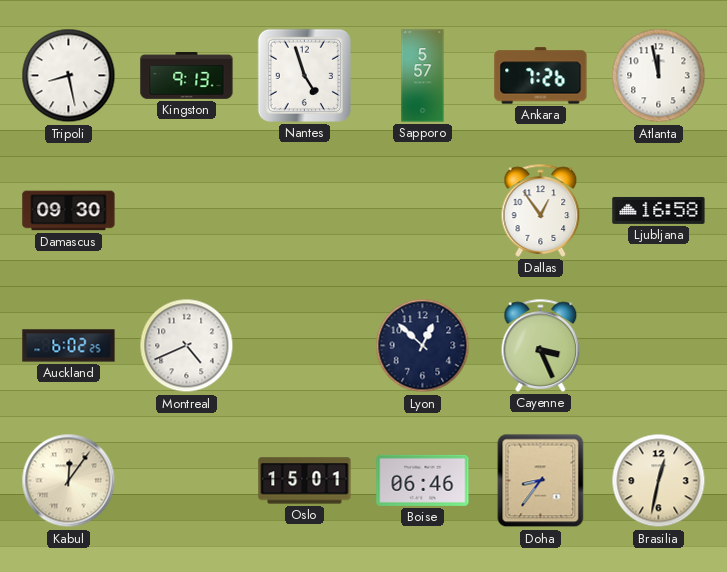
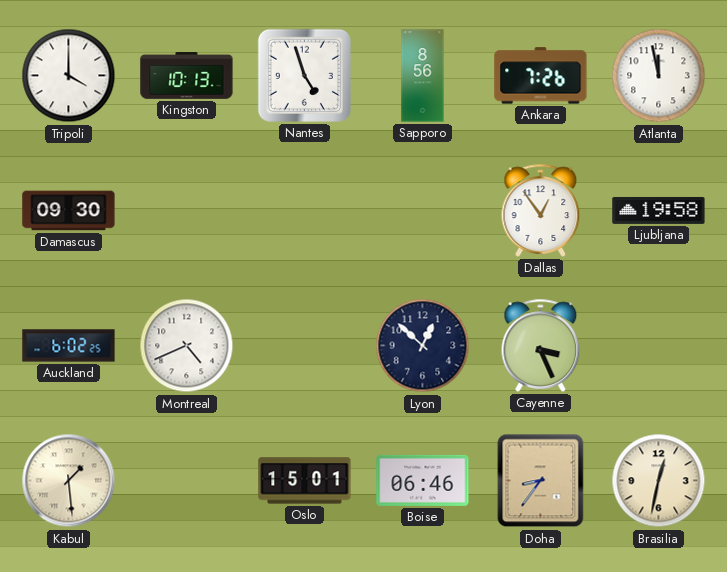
Tripoli: 8:28 -> 4:00 (69, 76)
Kingston: 9:13 -> 10:13 (187, 76)
Sapporo: 5:57 -> 8:56 (423, 76)
Ljubljana: 16:58 -> 19:58 (659, 210)
Kabul: 12:06 -> 1:29 (69, 481)
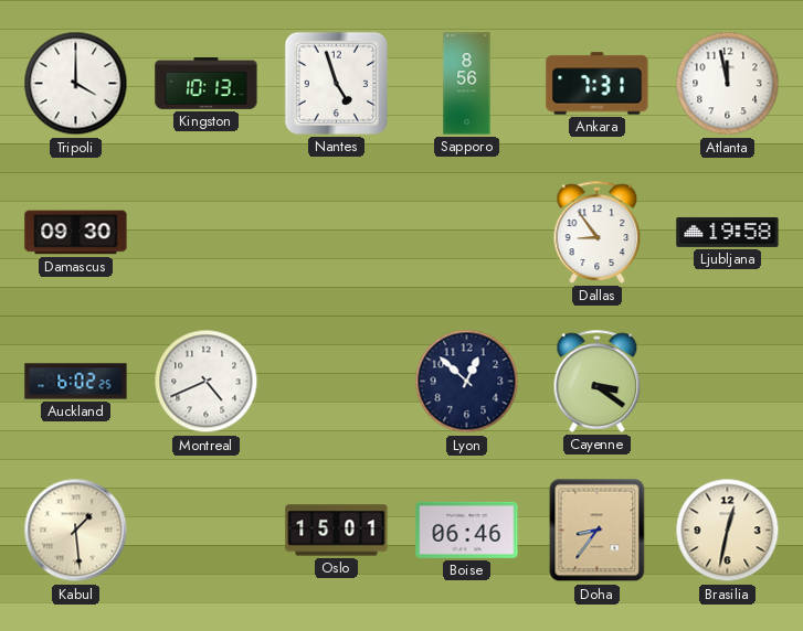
Ankara: 7:26 -> 7:31 (598, 84)
Dallas: 12:54 -> 8:54 (598, 232)
Cayenne: 3:26 -> 3:21 (598, 381)
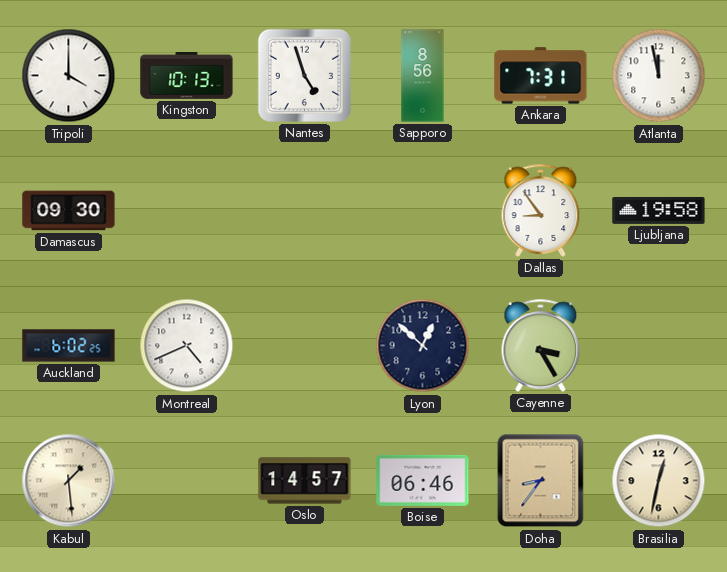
Cayenne: 3:21 -> 3:25 (541, 345)
Oslo: 15:01 -> 14:57 (305, 481)
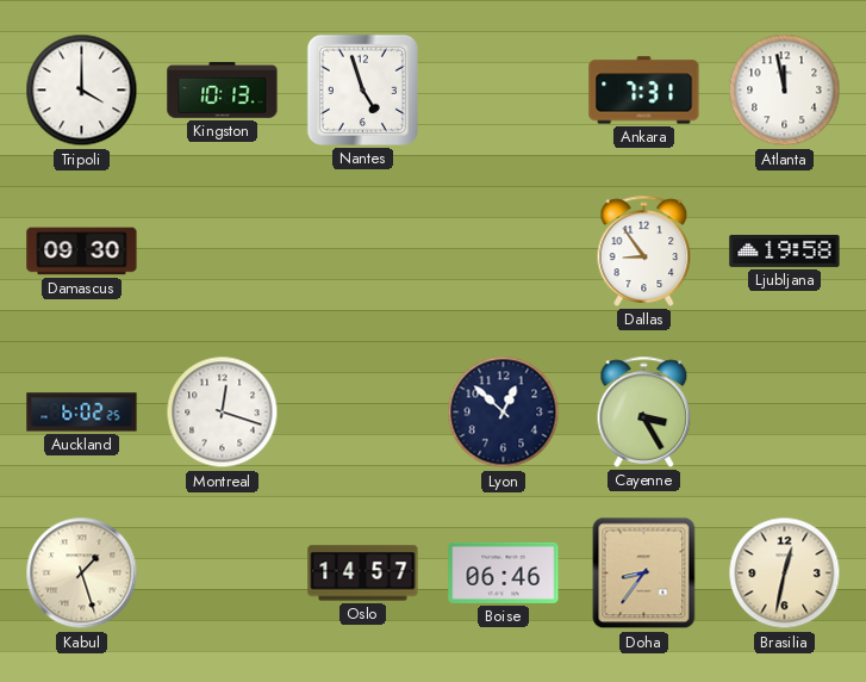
Sapporo: 8:56 -> none (423, 76)
Montreal: 4:41 -> 12:18 (223, 413)
Kabul: 1:29 -> 1:27 (82, 573)
